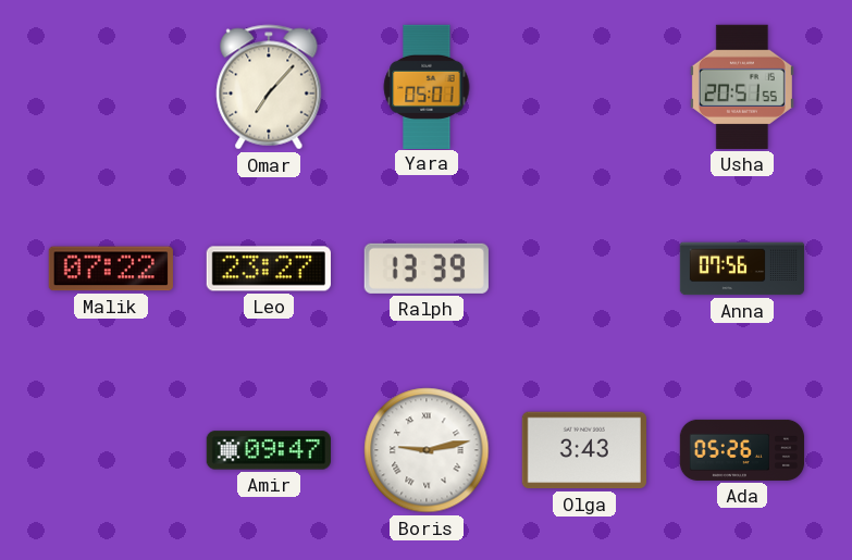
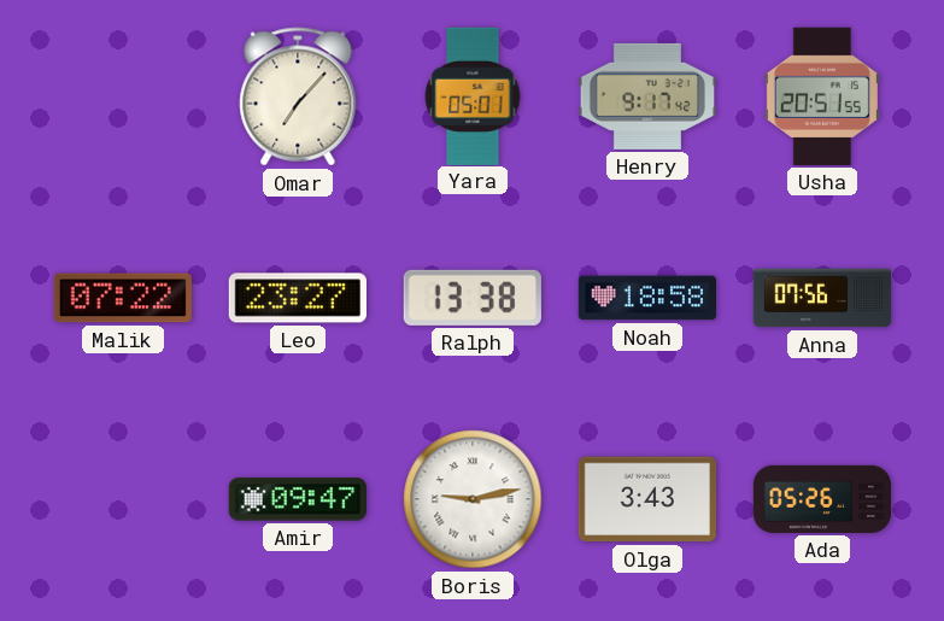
Henry: none -> 9:17 (646, 96)
Ralph: 13:39 -> 13:38 (473, 298)
Noah: none -> 18:58 (646, 298)
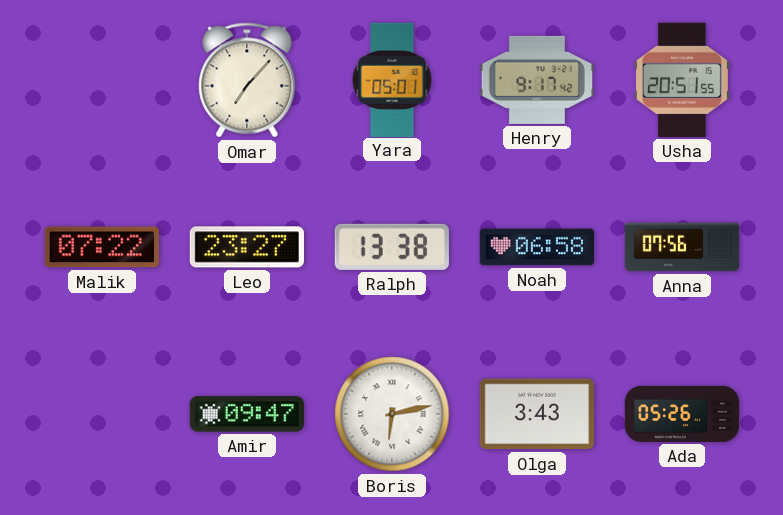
Noah: 18:58 -> 06:58 (536, 247)
Boris: 9:13 -> 6:13 (392, 414)
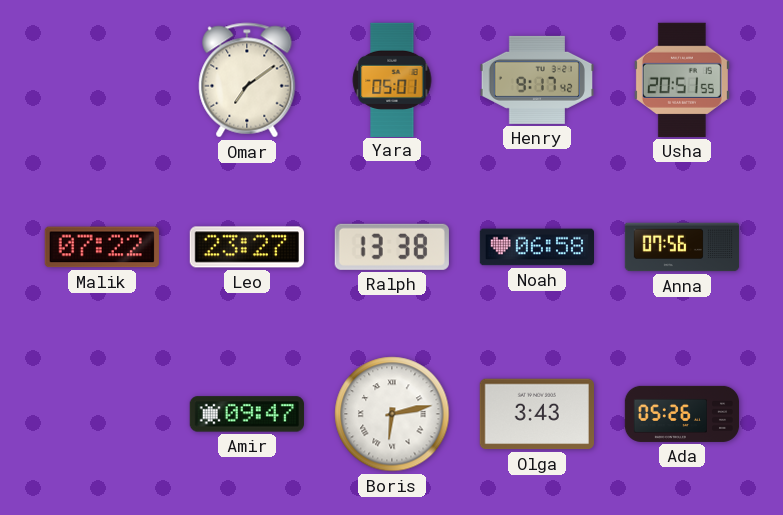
Omar: 7:07 -> 7:09 (247, 80)
